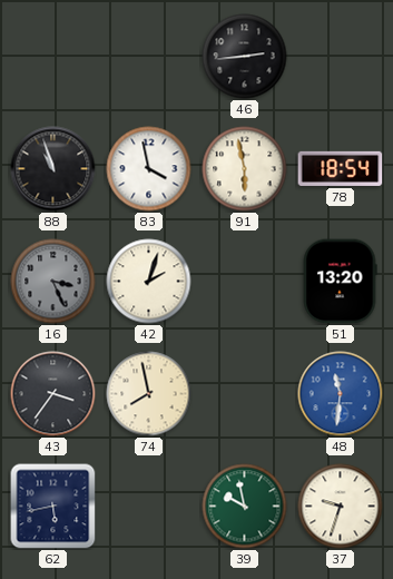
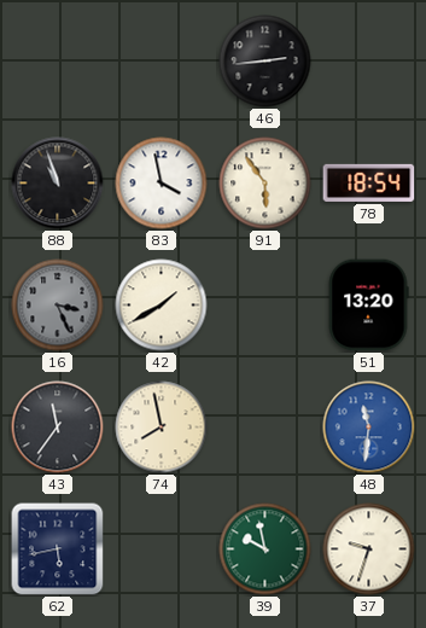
91: 5:58 -> 5:54 (265, 184)
42: 2:03 -> 1:40 (162, 306)
43: 3:36 -> 11:36 (58, 428)
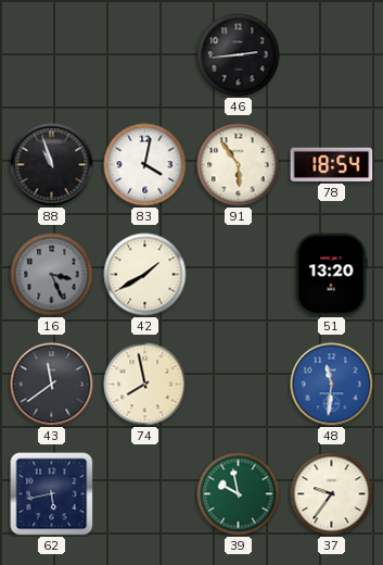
83: 3:58 -> 4:02 (145, 165)
43: 11:36 -> 11:39 (52, 385)
37: 9:33 -> 9:36 (332, 494)
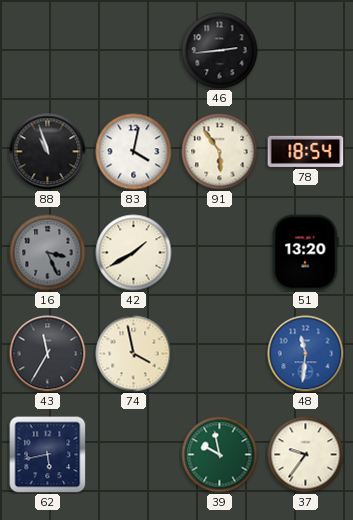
43: 11:39 -> 11:35 (48, 354)
74: 7:58 -> 3:58 (134, 354)
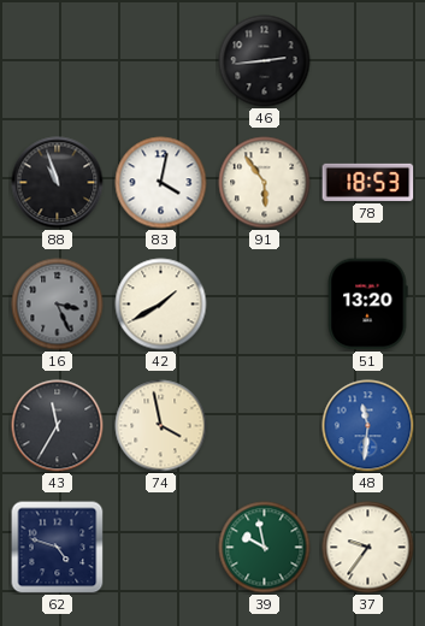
78: 18:54 -> 18:53 (368, 182)
62: 5:43 -> 4:48 (58, 548)
